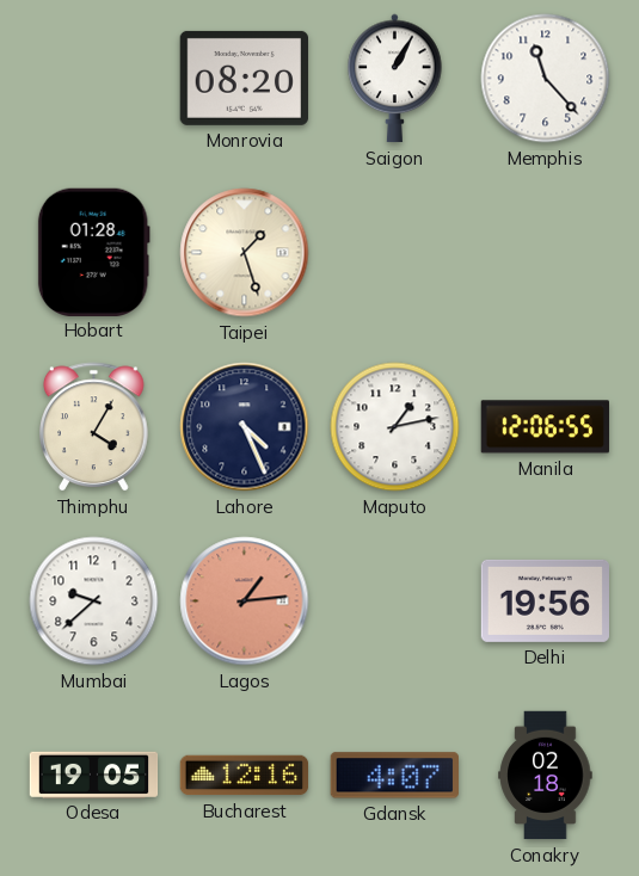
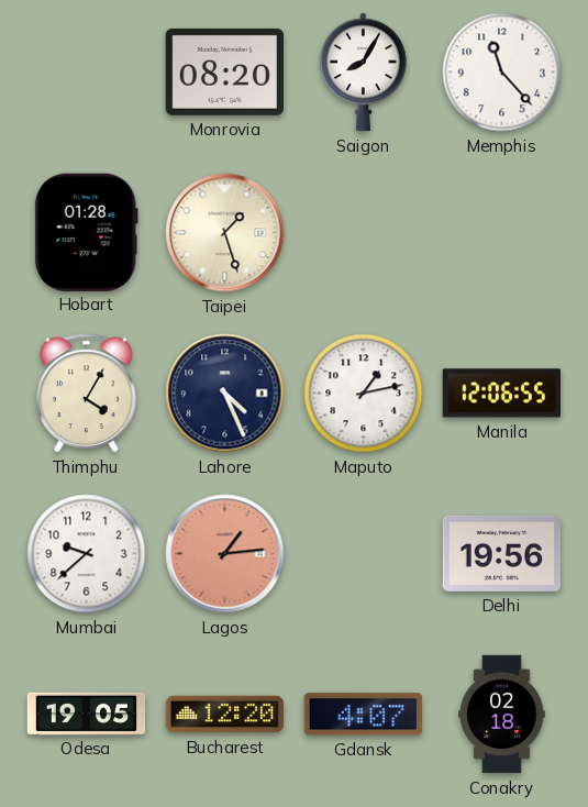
Saigon: 1:05 -> 8:05 (364, 73)
Bucharest: 12:16 -> 12:20 (225, 715)
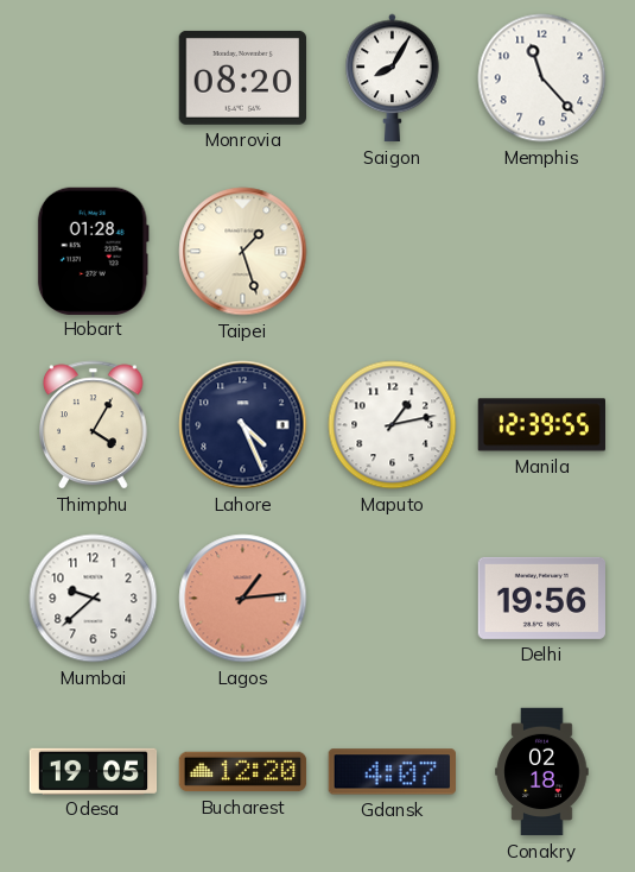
Manila: 12:06 -> 12:39 (541, 425)
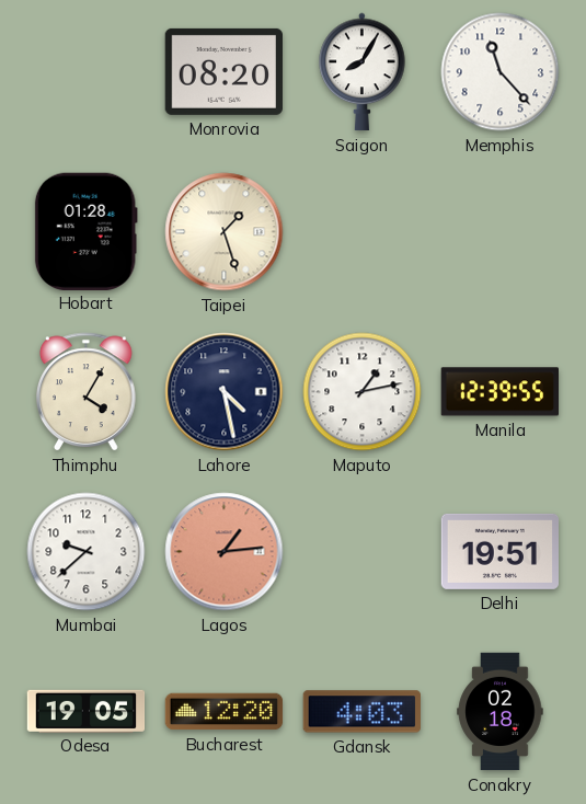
Lahore: 4:26 -> 4:28 (225, 392)
Delhi: 19:56 -> 19:51 (499, 551)
Gdansk: 4:07 -> 4:03 (361, 712)
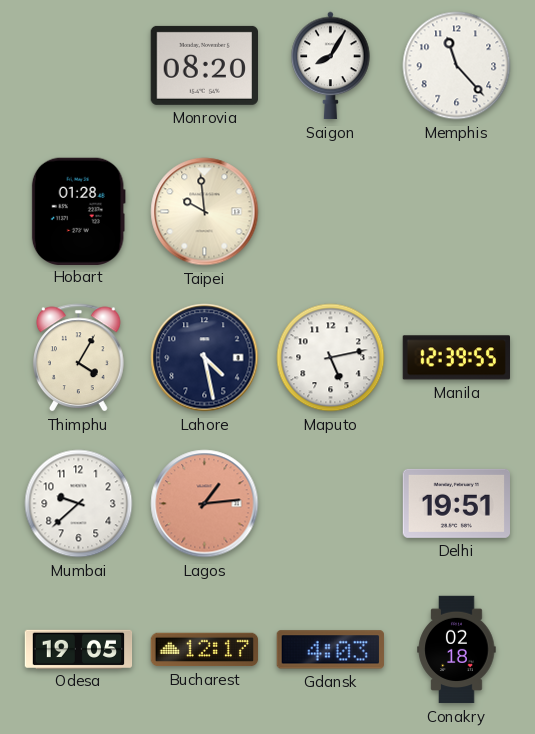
Taipei: 1:27 -> 9:59 (205, 212)
Maputo: 1:13 -> 5:13 (331, 358)
Bucharest: 12:20 -> 12:17 (205, 650)
